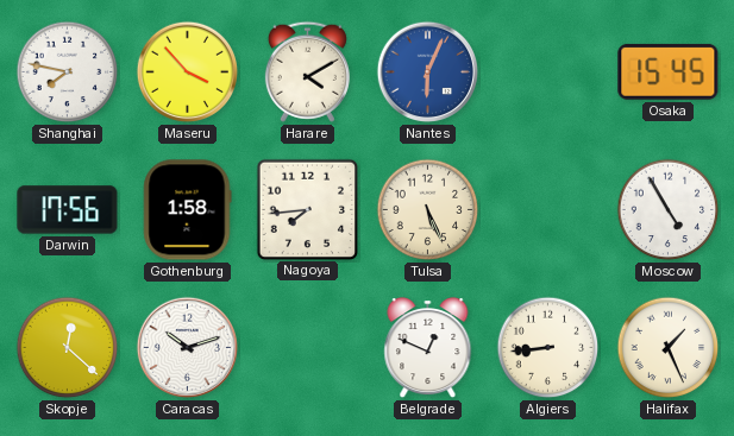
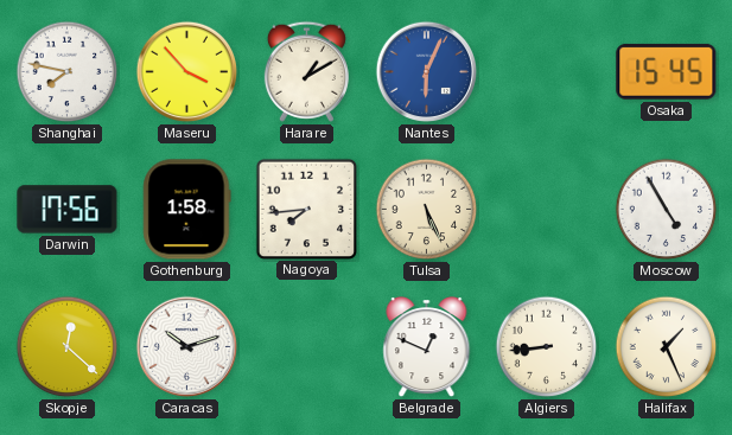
Harare: 4:10 -> 1:10 (306, 71)
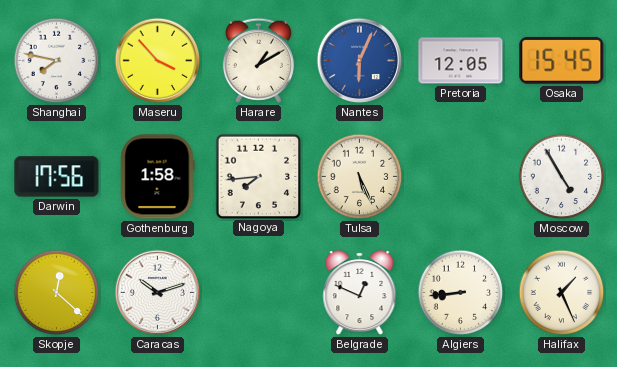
Pretoria: none -> 12:05 (461, 61)
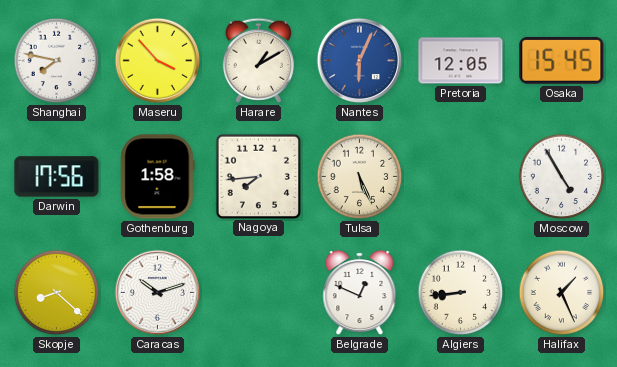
Skopje: 12:22 -> 8:22 (57, 293)
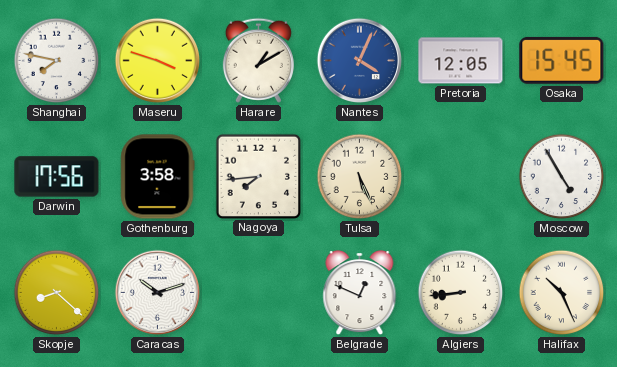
Maseru: 3:53 -> 3:48 (158, 61)
Nantes: 6:04 -> 4:04 (360, 61)
Gothenburg: 1:58 -> 3:58 (158, 177)
Halifax: 1:26 -> 10:26 (562, 293)
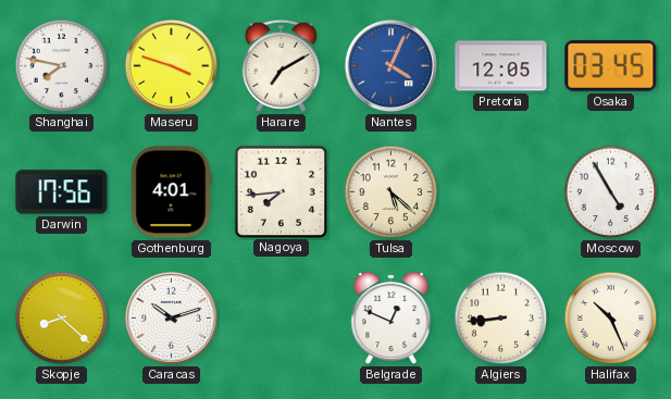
Harare: 1:10 -> 7:10 (281, 65)
Osaka: 15:45 -> 03:45 (611, 65)
Gothenburg: 3:58 -> 4:01 (172, 192)
Tulsa: 5:26 -> 5:22 (392, 192)
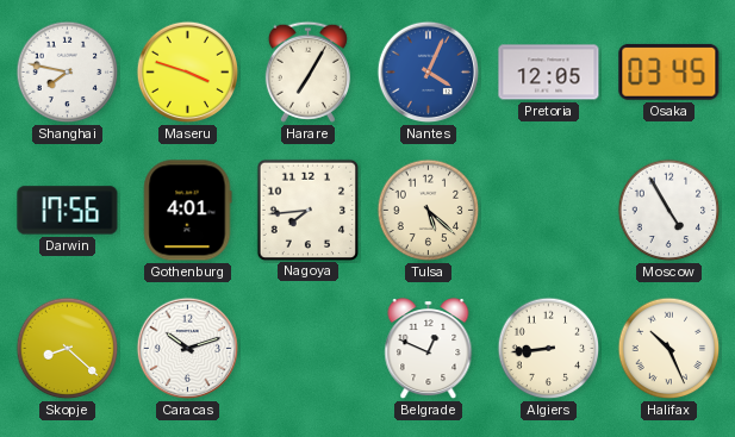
Harare: 7:10 -> 7:05 (307, 71)
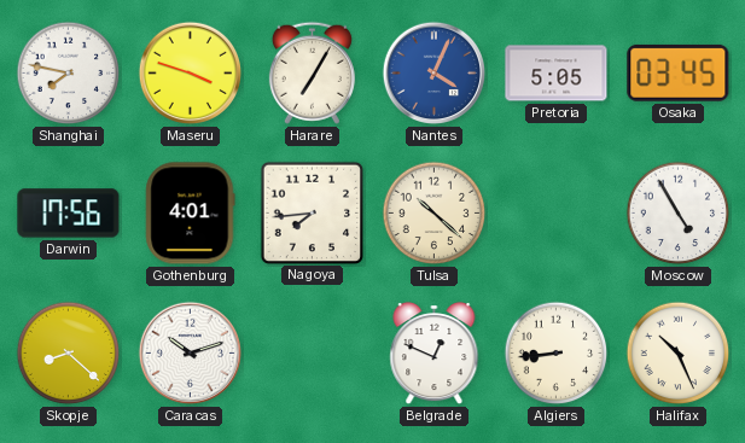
Pretoria: 12:05 -> 5:05 (557, 74)
Tulsa: 5:22 -> 10:22 (435, 214)
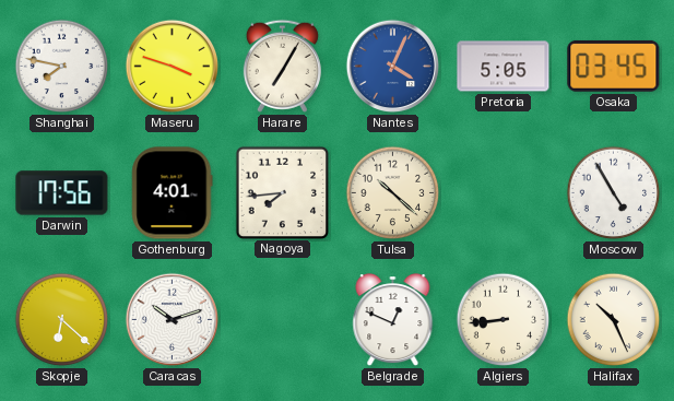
Skopje: 8:22 -> 6:22 (62, 320)
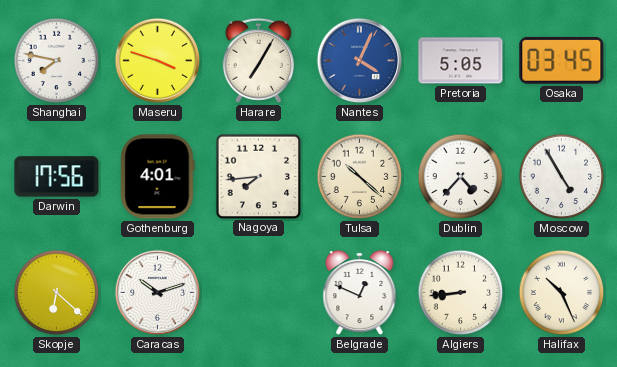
Dublin: none -> 4:37 (461, 177)
